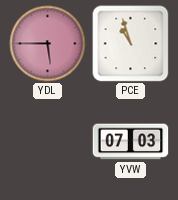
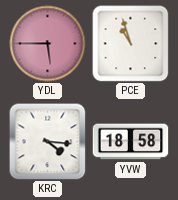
KRC: none -> 4:16 (48, 142)
YVW: 07:03 -> 18:58 (131, 142)
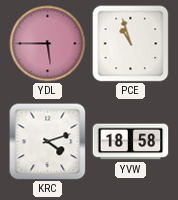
KRC: 4:16 -> 4:12 (48, 142)
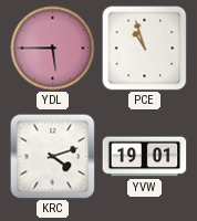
YVW: 18:58 -> 19:01 (145, 157)
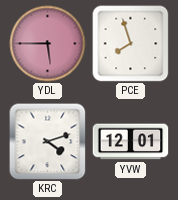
PCE: 10:57 -> 7:57 (131, 44)
YVW: 19:01 -> 12:01 (131, 142)
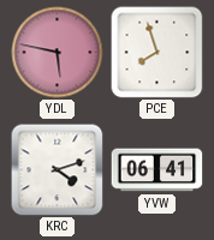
YDL: 5:45 -> 5:47 (58, 53)
YVW: 12:01 -> 06:41 (157, 170)
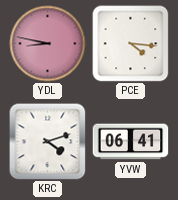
YDL: 5:47 -> 8:47 (48, 44)
PCE: 7:57 -> 4:16 (131, 44)
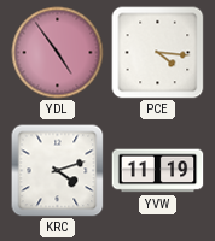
YDL: 8:47 -> 4:54 (58, 53)
YVW: 06:41 -> 11:19 (158, 171)
